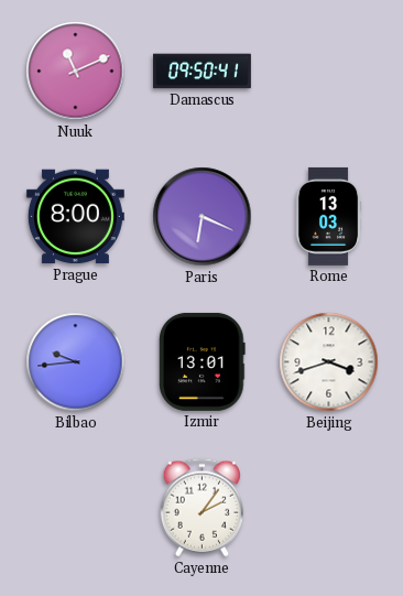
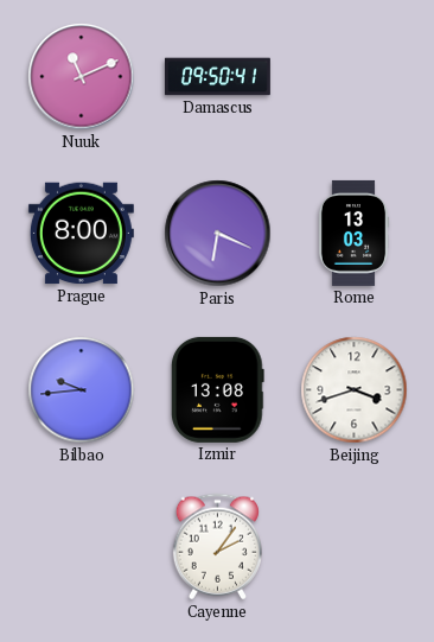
Izmir: 13:01 -> 13:08 (218, 389)
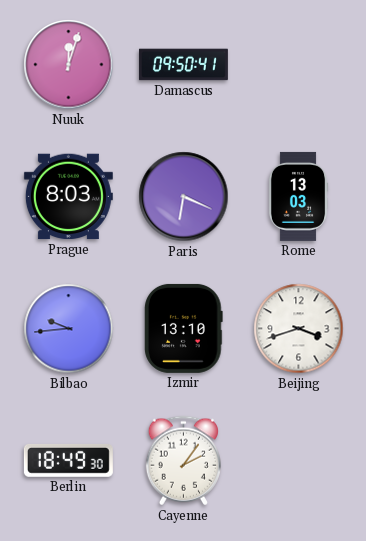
Nuuk: 11:11 -> 12:03 (69, 65)
Prague: 8:00 -> 8:03 (68, 197)
Izmir: 13:08 -> 13:10 (184, 328)
Berlin: none -> 18:49 (68, 461)
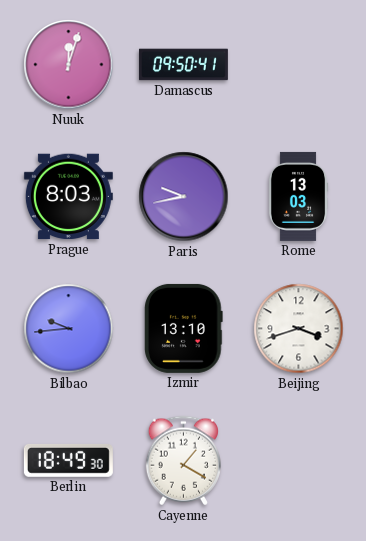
Paris: 6:19 -> 9:43 (184, 197)
Cayenne: 2:06 -> 1:20 (183, 461)
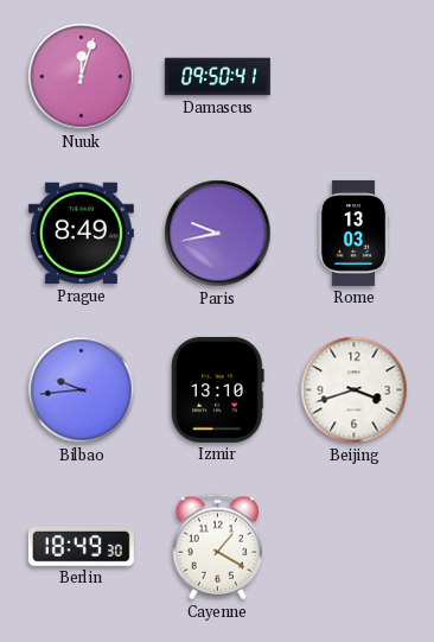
Prague: 8:03 -> 8:49 (81, 234)
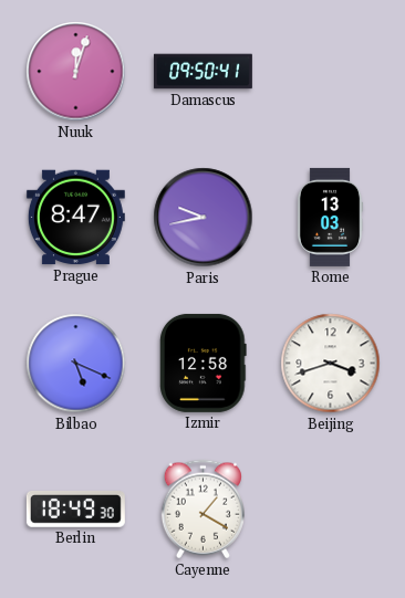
Prague: 8:49 -> 8:47 (75, 218)
Bilbao: 9:44 -> 5:19 (76, 364)
Izmir: 13:10 -> 12:58 (204, 363)
